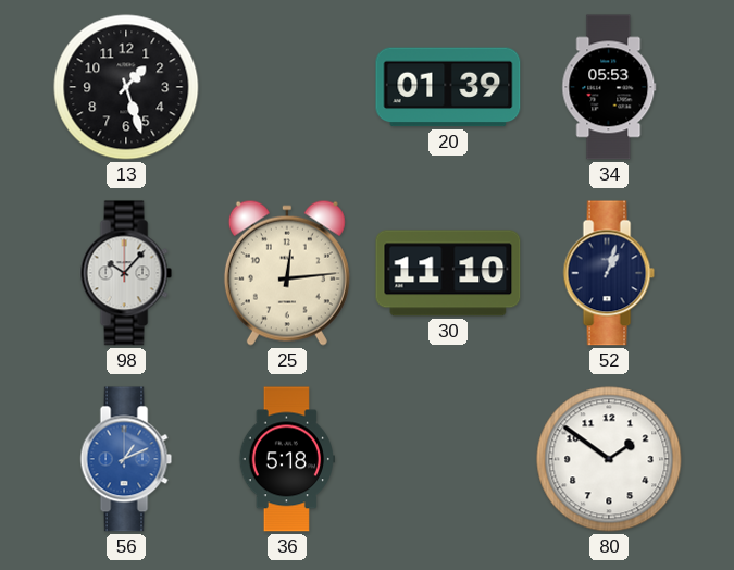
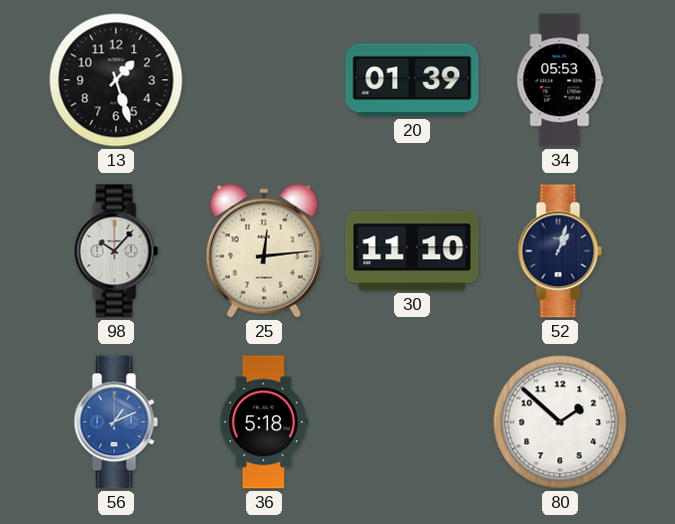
80: 1:51 -> 1:52 (560, 422)
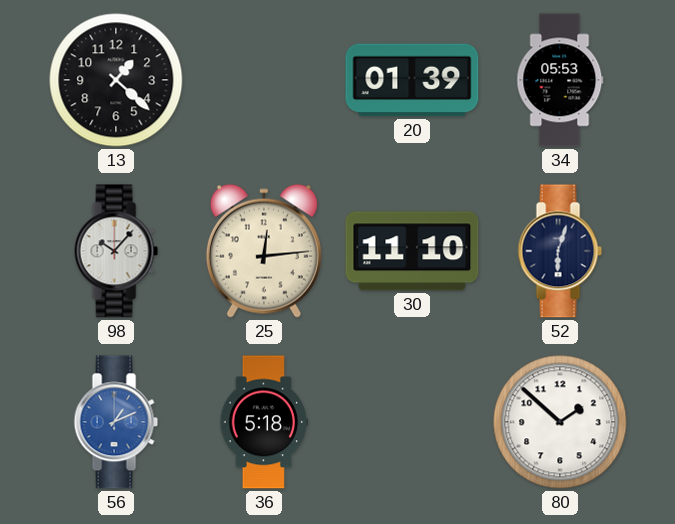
13: 1:27 -> 1:22 (116, 80)
52: 1:03 -> 6:03 (560, 251)
